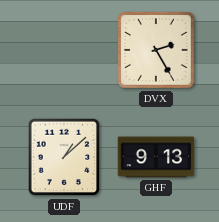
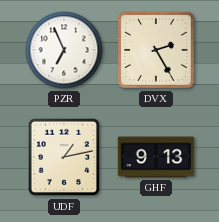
PZR: none -> 6:56 (64, 50)
UDF: 1:08 -> 1:13 (64, 157)
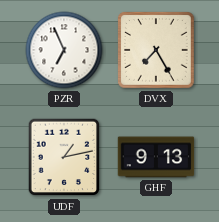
DVX: 2:25 -> 7:25 (157, 51)
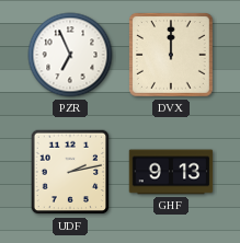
DVX: 7:25 -> 12:00 (172, 56)
UDF: 1:13 -> 2:13 (70, 172)
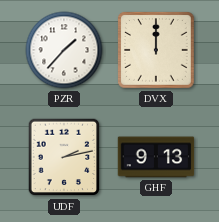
PZR: 6:56 -> 1:37 (64, 50)
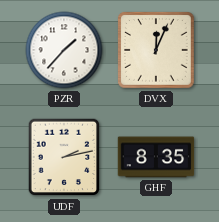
DVX: 12:00 -> 12:04 (157, 51)
GHF: 9:13 -> 8:35 (156, 157)
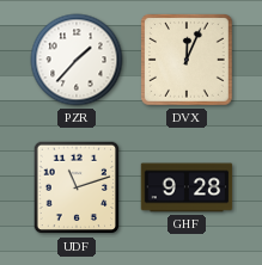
UDF: 2:13 -> 11:12 (77, 187)
GHF: 8:35 -> 9:28 (187, 187)
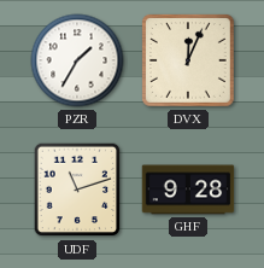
PZR: 1:37 -> 1:35 (77, 60)
